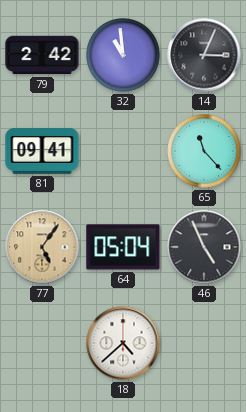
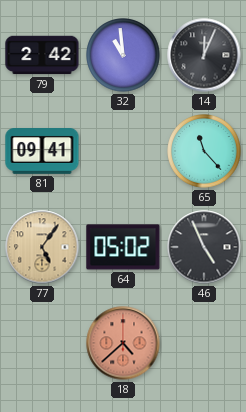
14: 3:04 -> 12:04 (204, 55)
64: 05:04 -> 05:02 (123, 247)
18 dial: white -> salmon (123, 343)
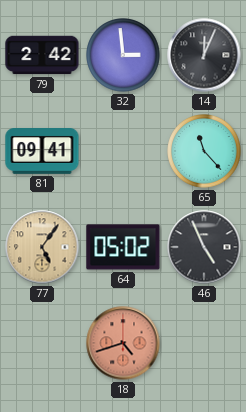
32: 10:59 -> 2:59 (123, 55)
18: 4:38 -> 4:42 (123, 343)
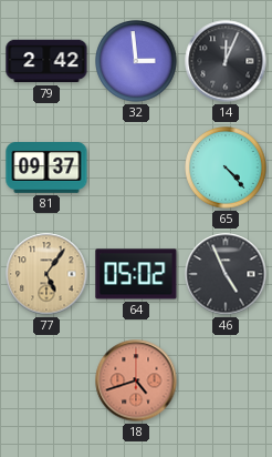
81: 09:41 -> 09:37 (46, 169)
65: 11:23 -> 4:23 (226, 167)
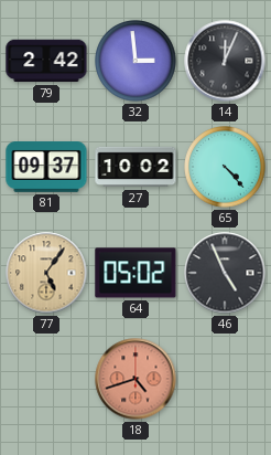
27: none -> 10:02 (135, 167)
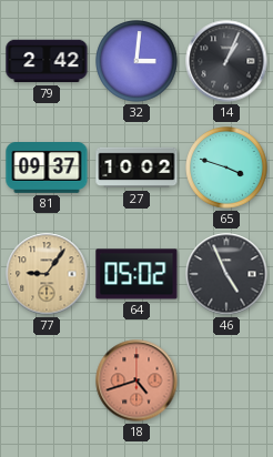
32: 2:59 -> 3:01 (136, 61)
14: 12:04 -> 1:04 (226, 61)
65: 4:23 -> 3:48 (226, 167)
77: 5:06 -> 9:06 (47, 274)
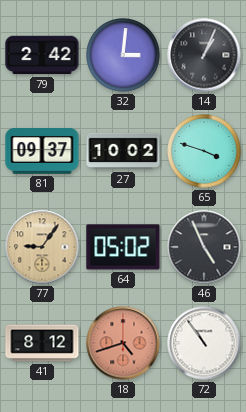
41: none -> 8:12 (42, 343)
72: none -> 10:54 (204, 343)
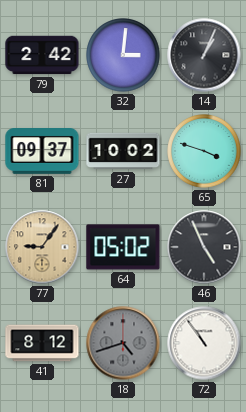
18 dial: salmon -> grey (123, 343)
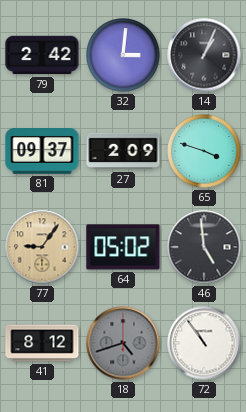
27: 10:02 -> 2:09 (123, 151)
46: 4:56 -> 4:59 (204, 247)
